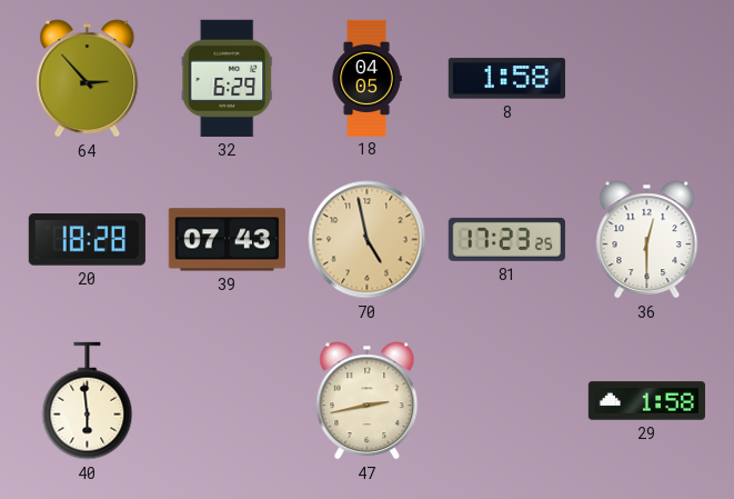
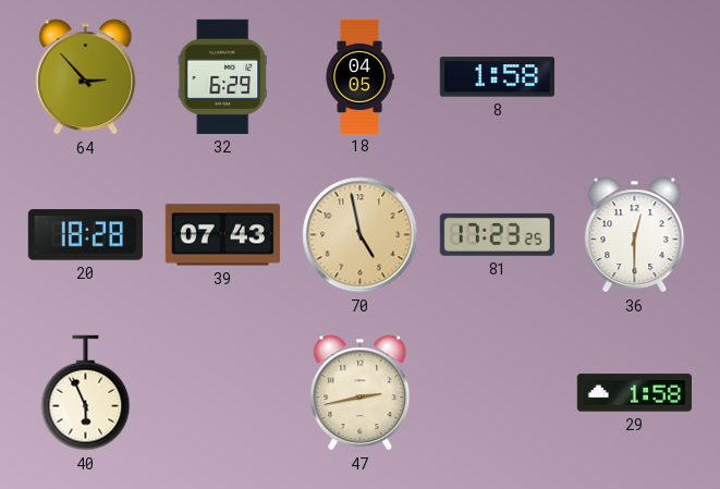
40: 5:59 -> 5:56 (86, 393)
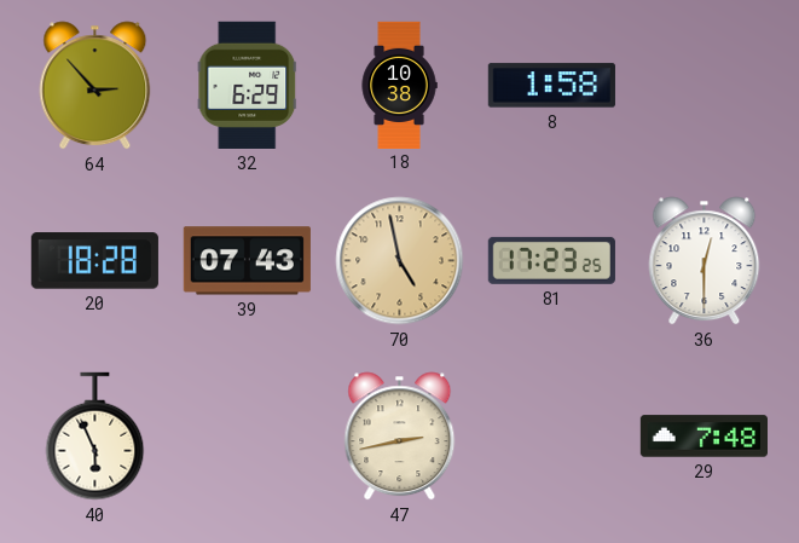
18: 04:05 -> 10:38 (399, 85)
29: 1:58 -> 7:48 (704, 437)
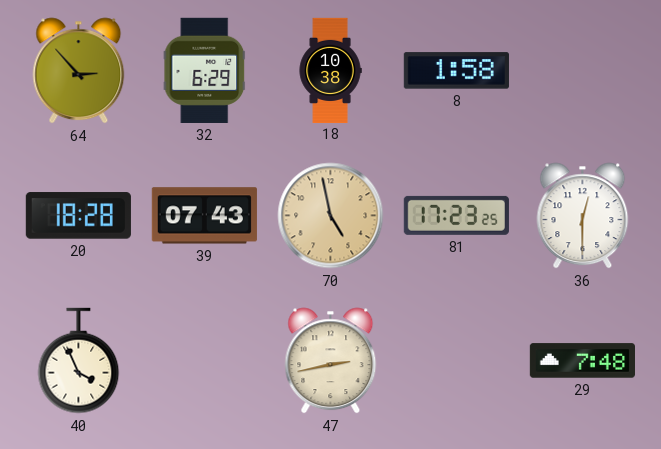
40: 5:56 -> 3:56 (79, 361)
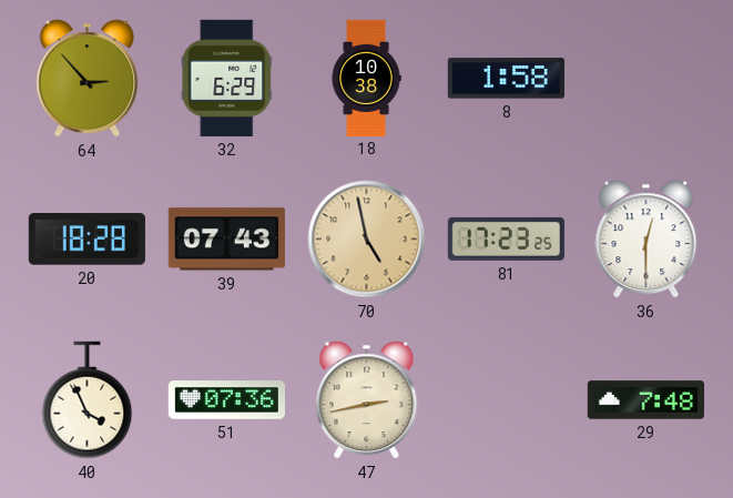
51: none -> 07:36 (226, 400)
